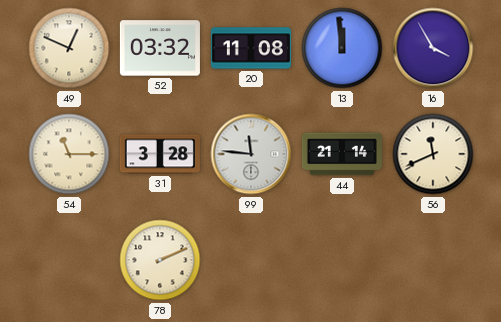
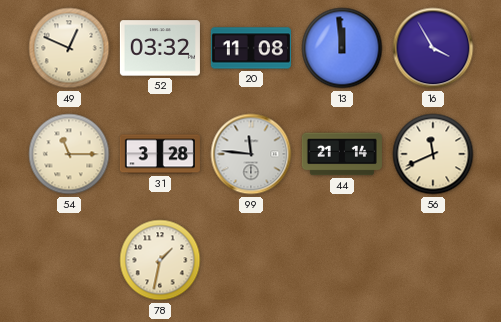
78: 2:11 -> 1:32 (160, 260)
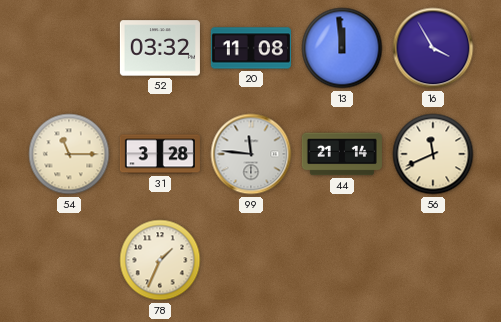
49: 12:49 -> none (69, 48)
78: 1:32 -> 1:34 (160, 260)
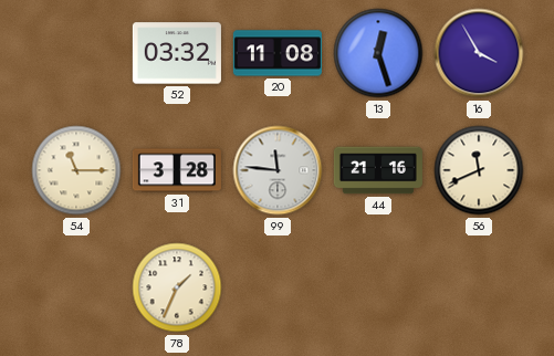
13: 11:59 -> 12:27 (378, 53)
44: 21:14 -> 21:16 (378, 170)
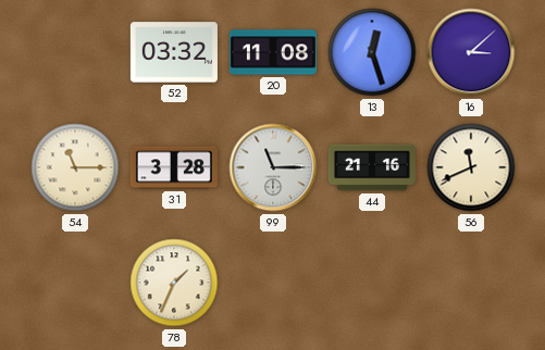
16: 3:55 -> 3:08 (471, 52)
99: 11:46 -> 11:15 (273, 167)
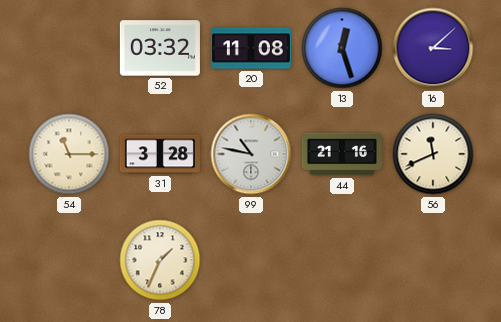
99: 11:15 -> 10:47 (251, 154)
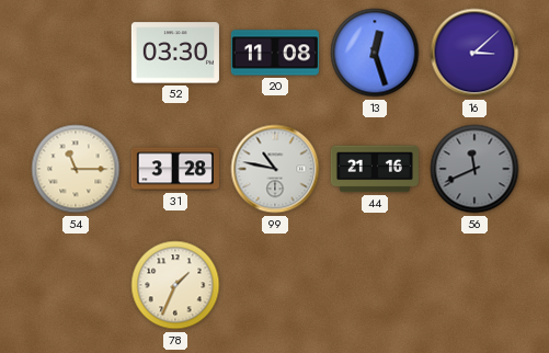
52: 03:32 -> 03:30 (175, 53)
56 dial: cream -> grey (474, 169)
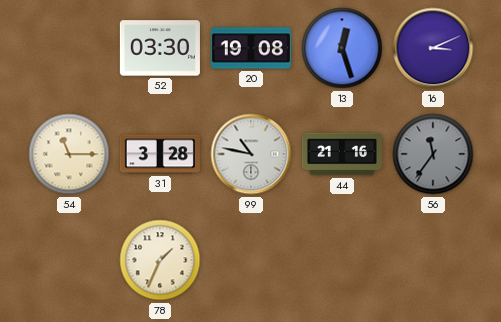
20: 11:08 -> 19:08 (251, 48)
16: 3:08 -> 3:11 (433, 48)
56: 11:41 -> 11:36 (433, 154)
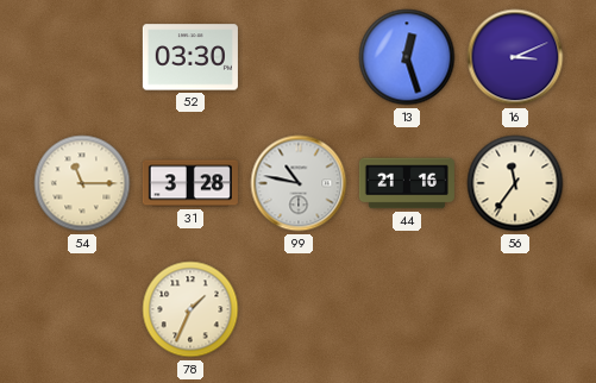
20: 19:08 -> none (251, 48)
56 dial: grey -> cream (515, 183)
